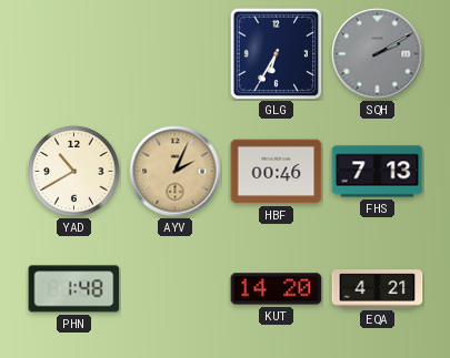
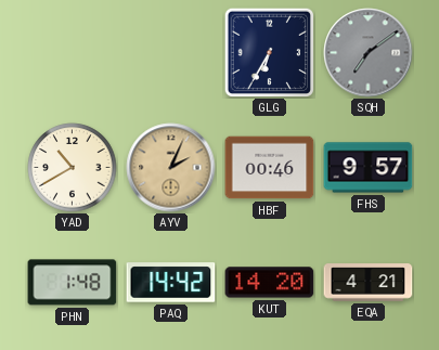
SQH: 2:10 -> 7:09 (369, 53)
FHS: 7:13 -> 9:57 (369, 168)
PAQ: none -> 14:42 (171, 283)
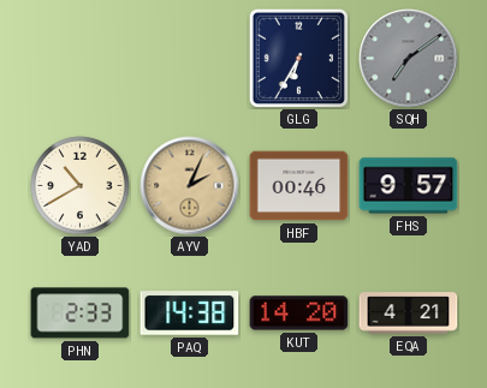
PHN: 1:48 -> 2:33 (81, 314)
PAQ: 14:42 -> 14:38 (190, 314)
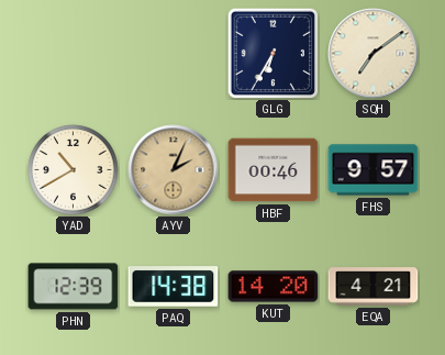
SQH dial: grey -> cream (374, 54)
PHN: 2:33 -> 12:39 (74, 287)
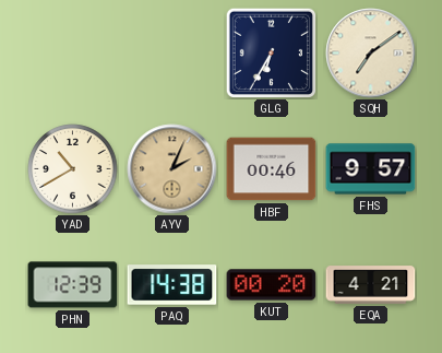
KUT: 14:20 -> 00:20 (272, 285)
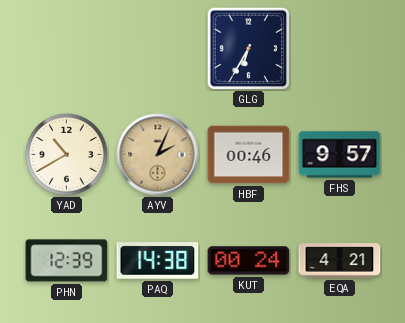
SQH: 7:09 -> none (371, 54)
KUT: 00:20 -> 00:24 (249, 261)
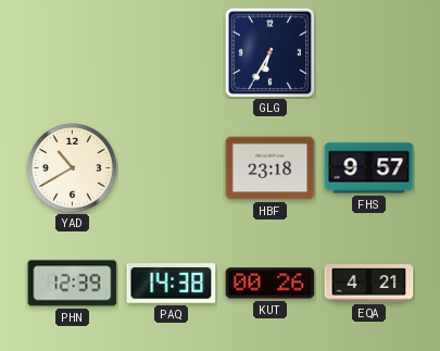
AYV: 2:04 -> none (158, 155)
HBF: 00:46 -> 23:18 (271, 168)
KUT: 00:24 -> 00:26 (271, 284)
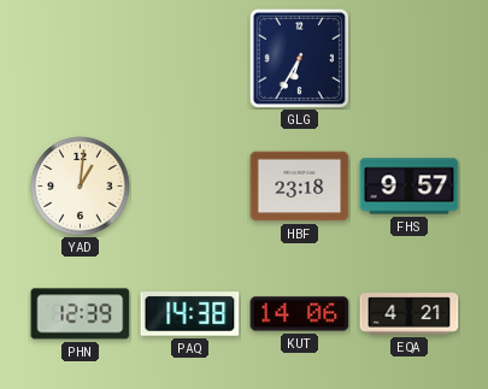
YAD: 10:40 -> 1:01 (81, 187)
KUT: 00:26 -> 14:06 (300, 314)
